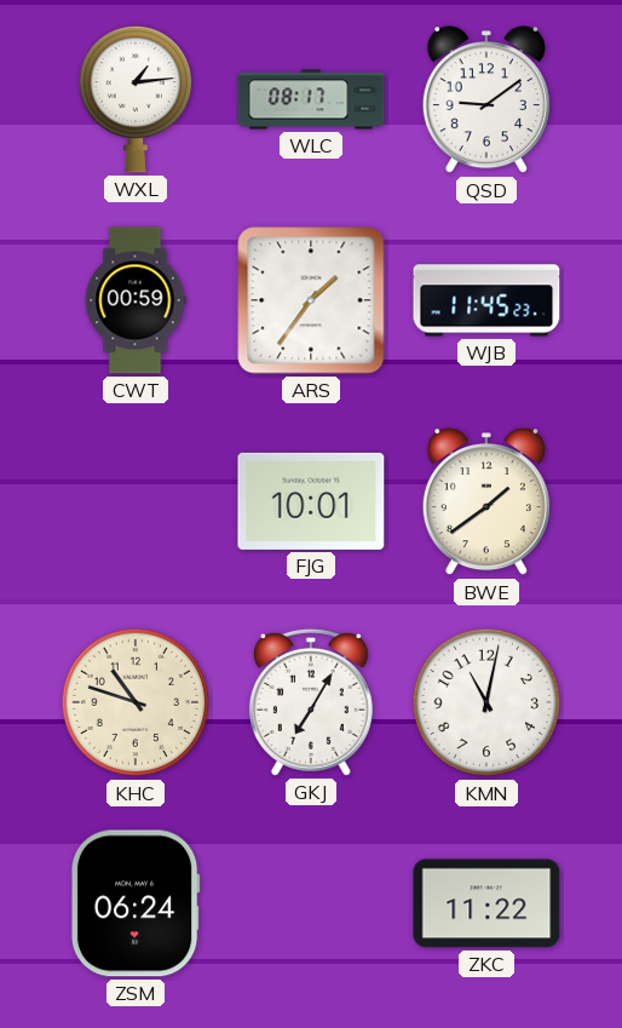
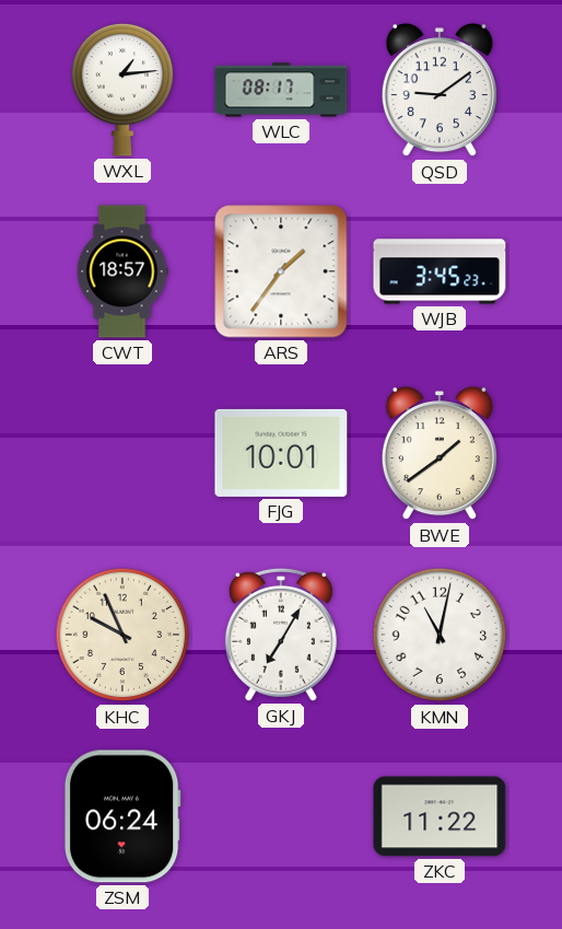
CWT: 00:59 -> 18:57 (122, 271)
WJB: 11:45 -> 3:45 (440, 271)
KHC: 10:48 -> 9:56 (122, 635)
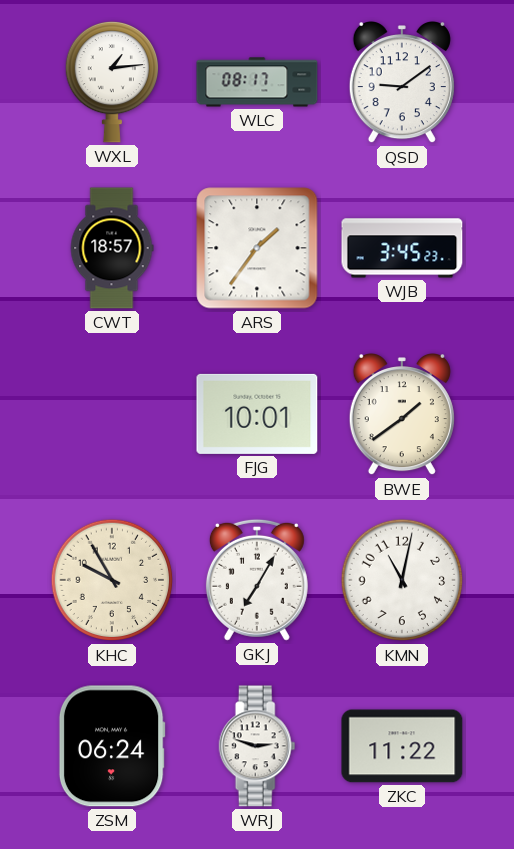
KHC: 9:56 -> 9:55 (112, 580)
WRJ: none -> 2:48 (257, 746)
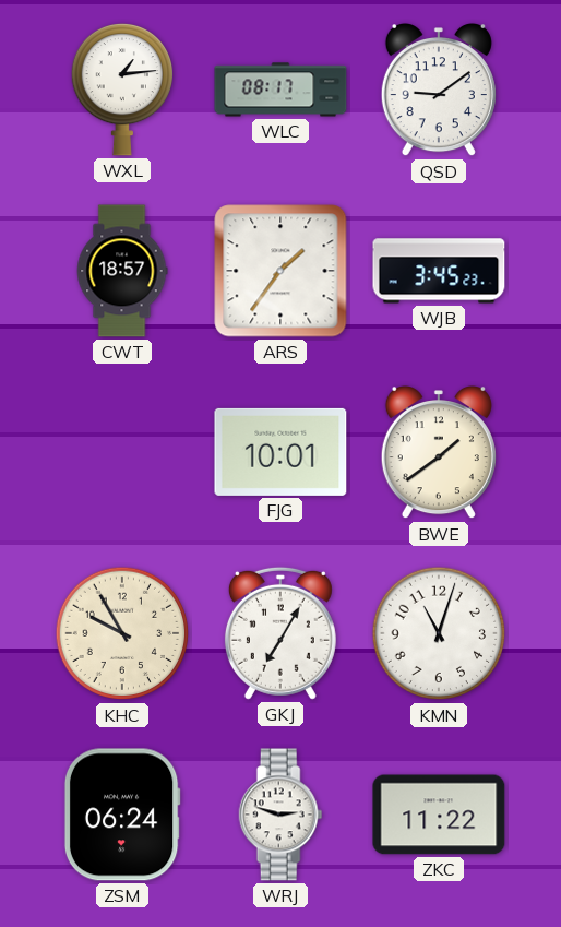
KMN: 11:02 -> 11:03 (439, 633)
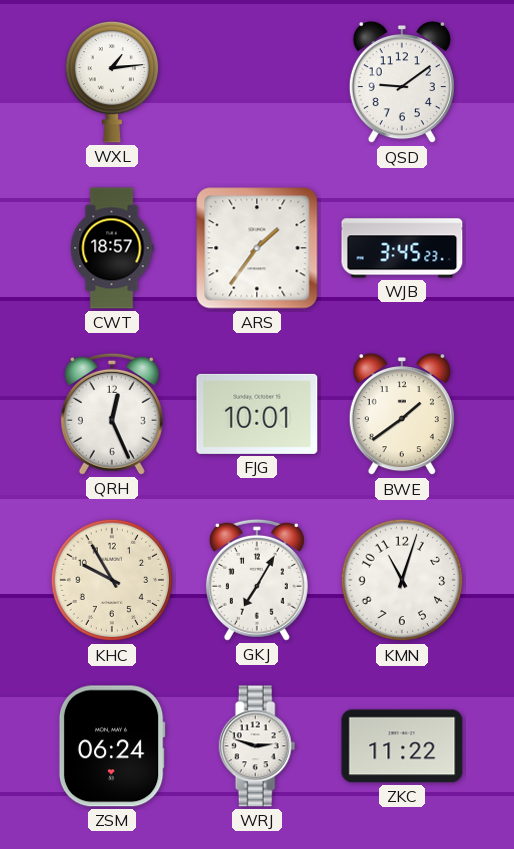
WLC: 08:17 -> none (280, 90)
QRH: none -> 12:26 (112, 414)
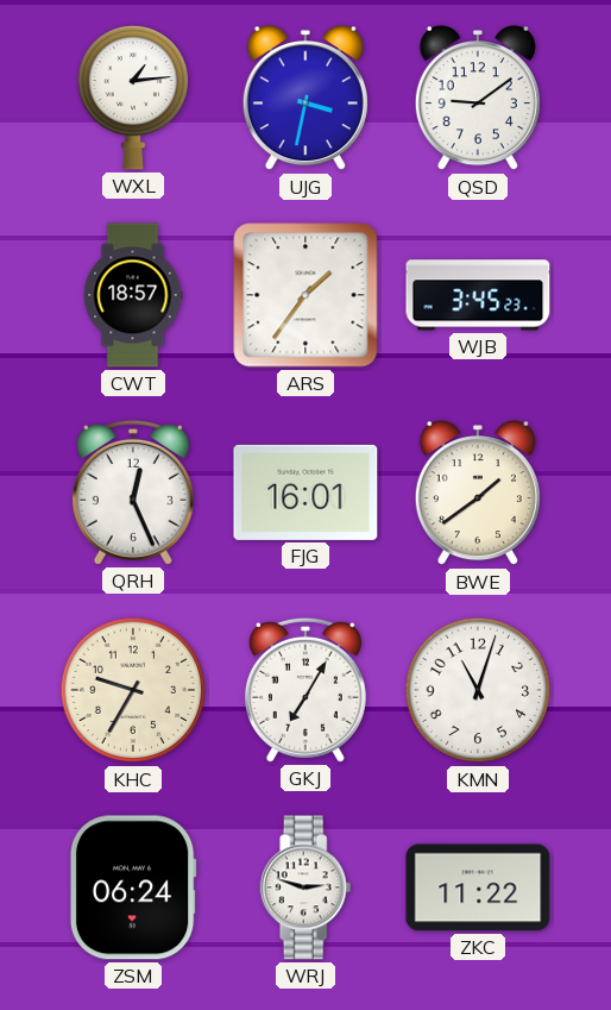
UJG: none -> 3:32 (305, 99)
FJG: 10:01 -> 16:01 (305, 493)
KHC: 9:55 -> 9:35 (133, 690)
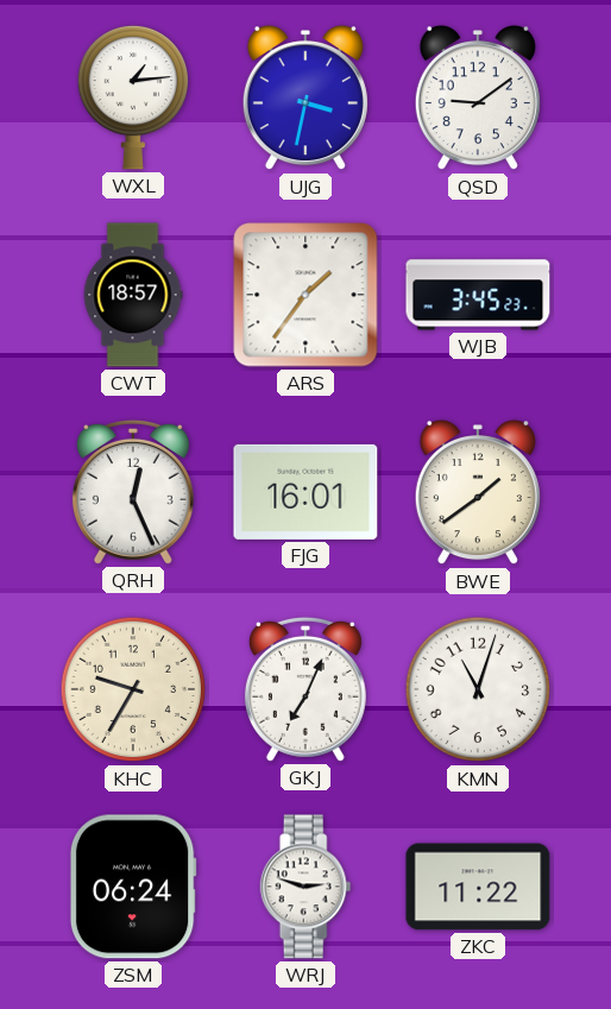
GKJ: 7:05 -> 7:04 (305, 689)
